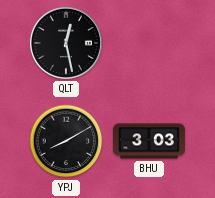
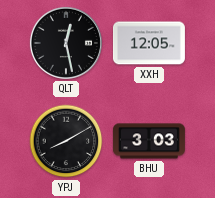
XXH: none -> 12:05 (149, 43)
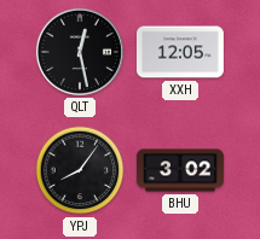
YPJ: 8:10 -> 8:06 (80, 170)
BHU: 3:03 -> 3:02 (180, 170)
